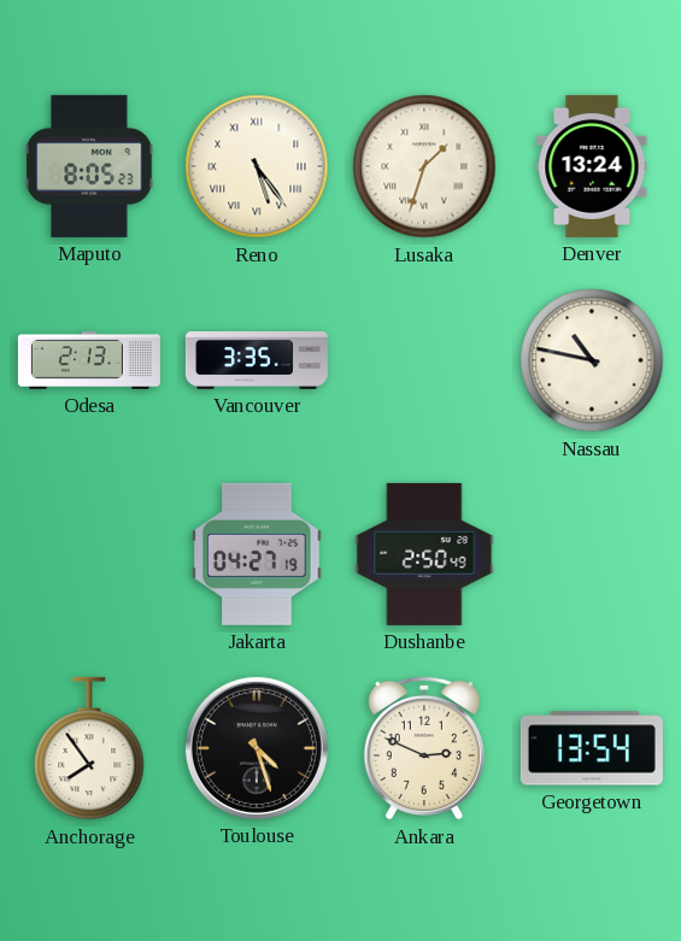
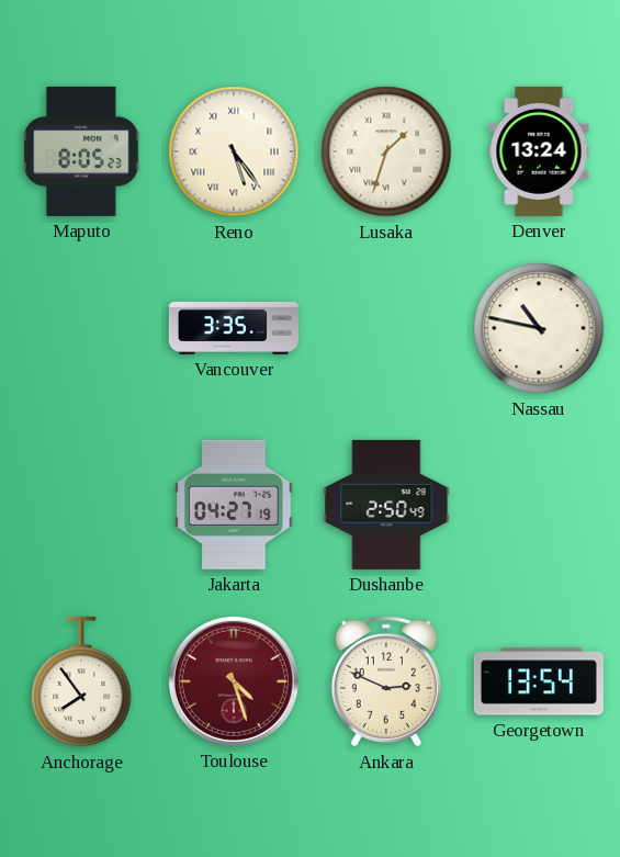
Odesa: 2:13 -> none (89, 360)
Toulouse dial: black -> burgundy (234, 681)
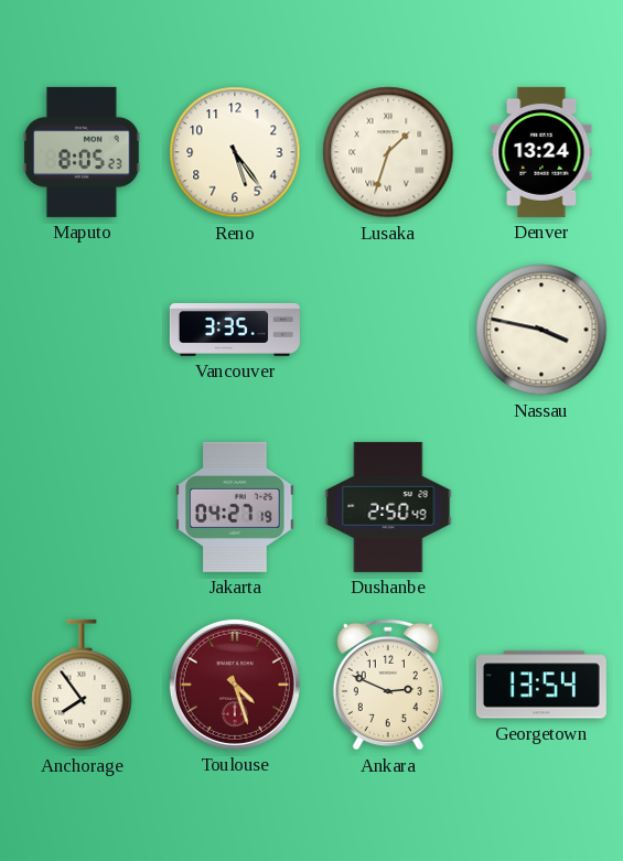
Reno numerals: Roman -> Arabic (235, 152)
Nassau: 10:47 -> 3:47 (541, 330)
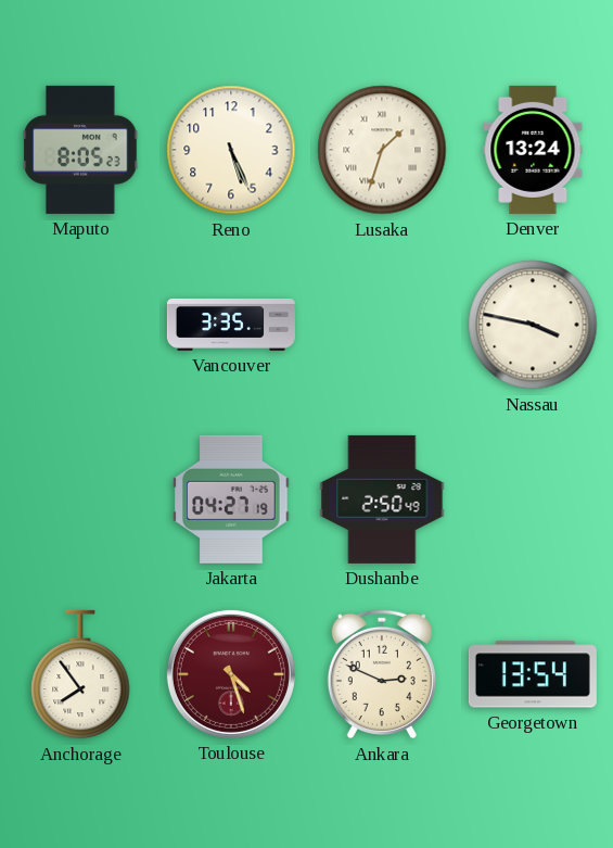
Reno: 5:24 -> 5:26 (231, 150)
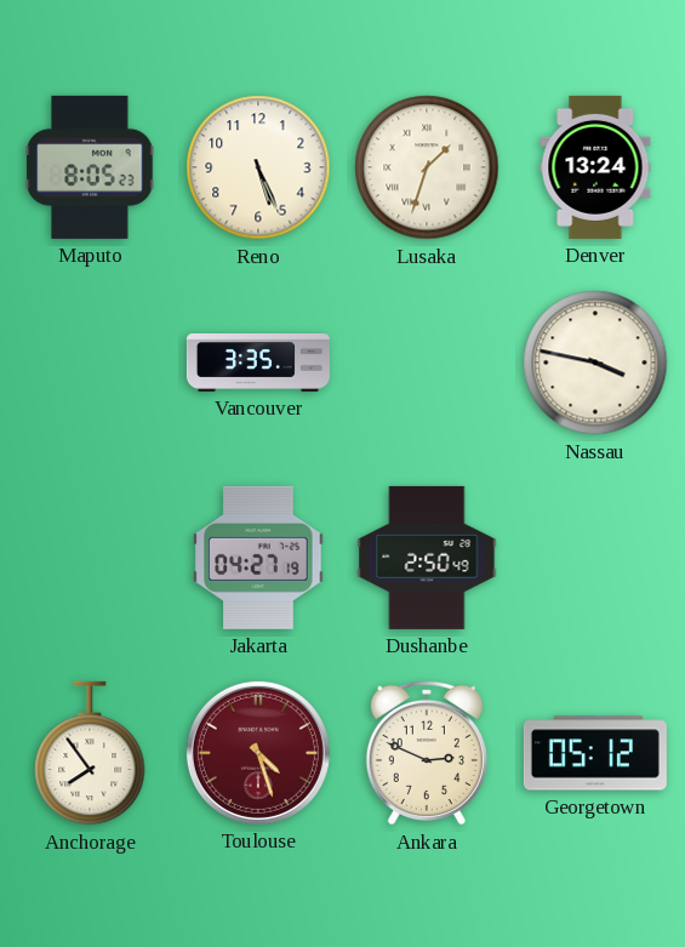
Georgetown: 13:54 -> 05:12 (595, 753)
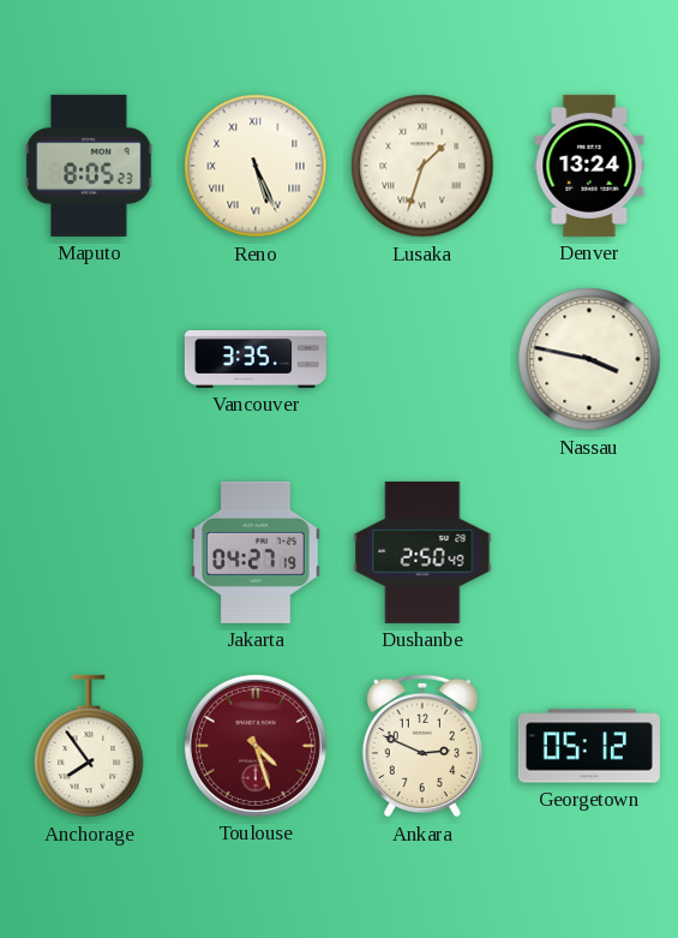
Reno numerals: Arabic -> Roman (256, 166)
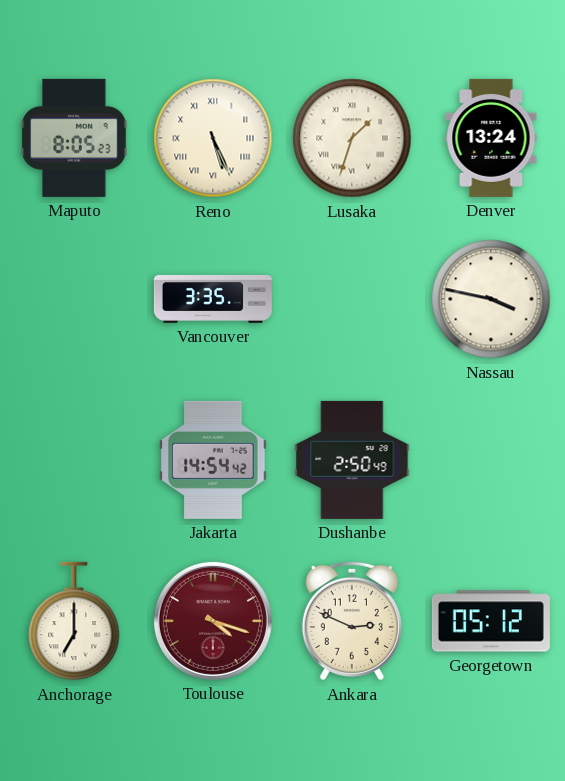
Jakarta: 04:27 -> 14:54 (213, 460)
Anchorage: 7:54 -> 7:00 (74, 621)
Toulouse: 4:27 -> 4:18 (213, 621)
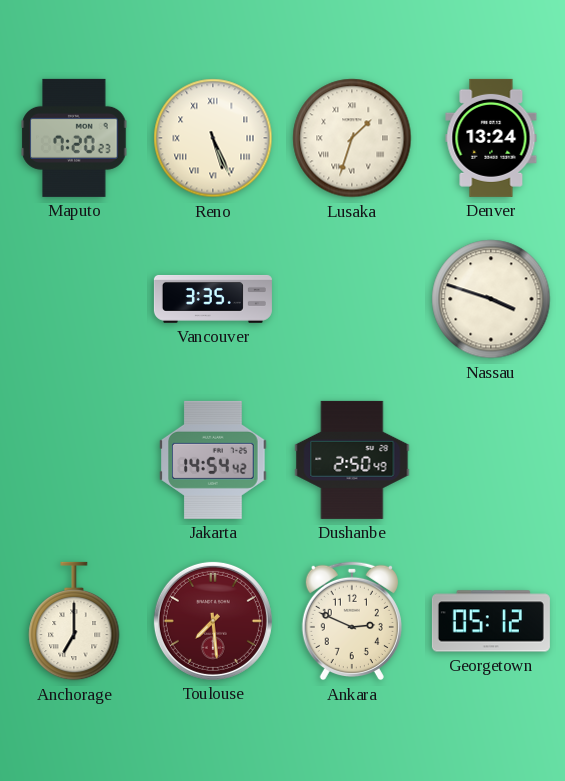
Maputo: 8:05 -> 7:20 (74, 138)
Nassau: 3:47 -> 3:48 (491, 299)
Toulouse: 4:18 -> 7:29 (213, 621)
